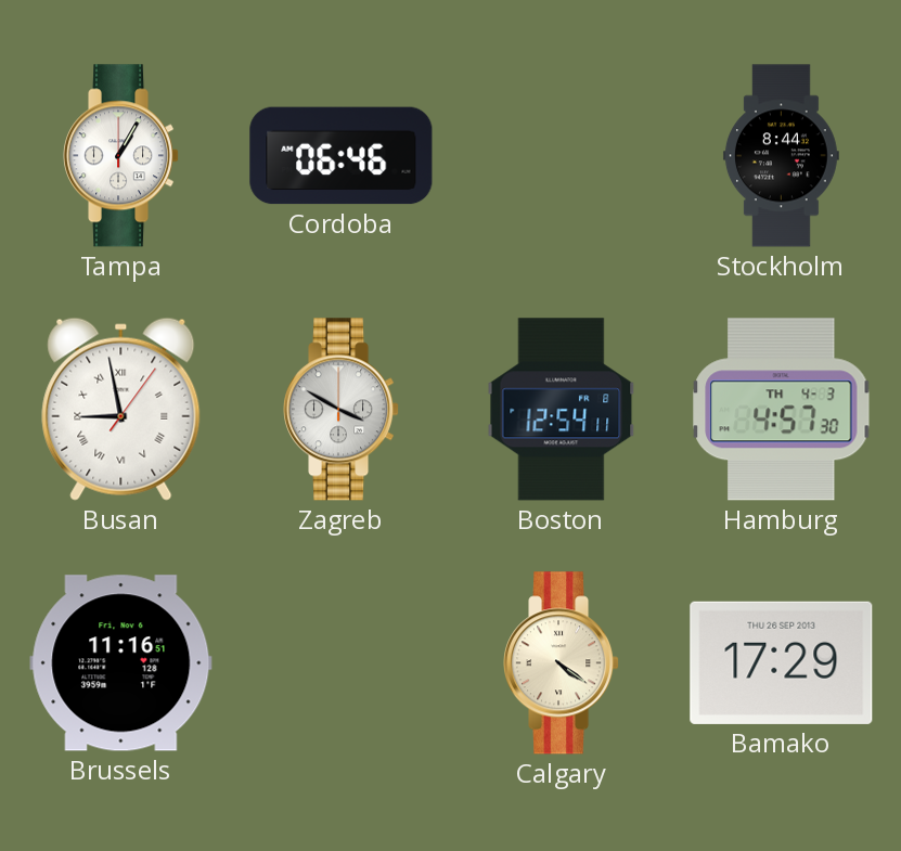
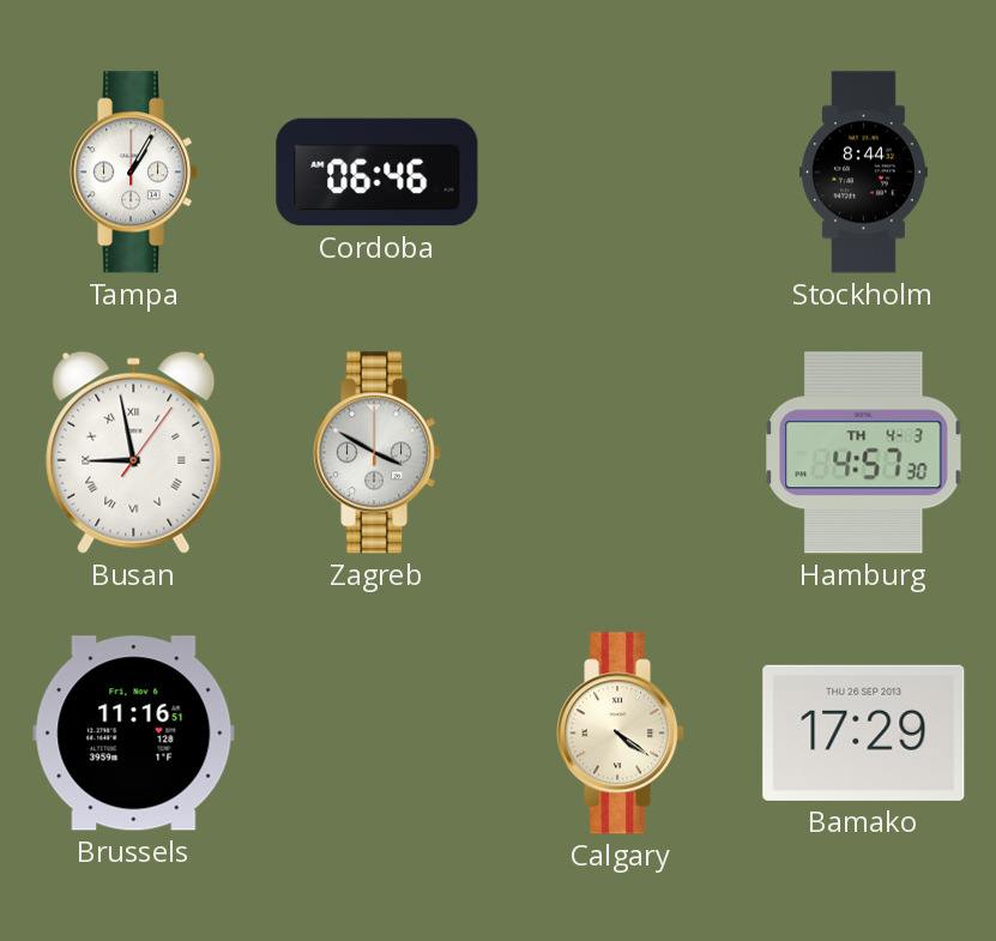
Boston: 12:54 -> none (562, 410)
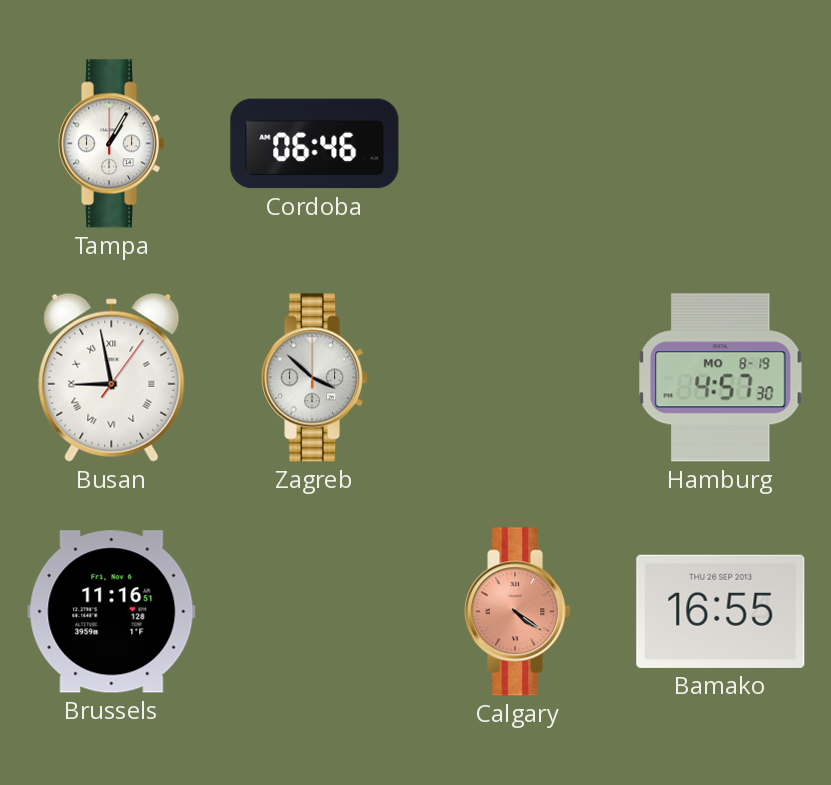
Stockholm: 8:44 -> none (863, 173)
Zagreb: 3:50 -> 3:52 (316, 378)
Hamburg date: TH 4-3 -> MO 8-19 (721, 378)
Calgary dial: cream -> salmon (519, 612)
Bamako: 17:29 -> 16:55 (721, 611)
